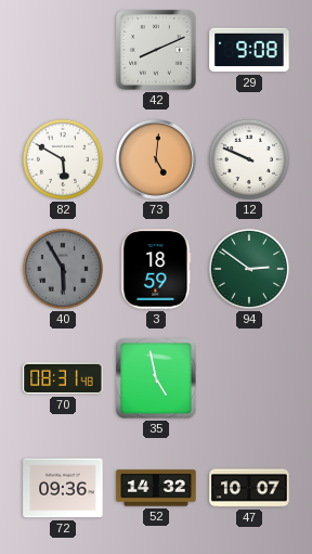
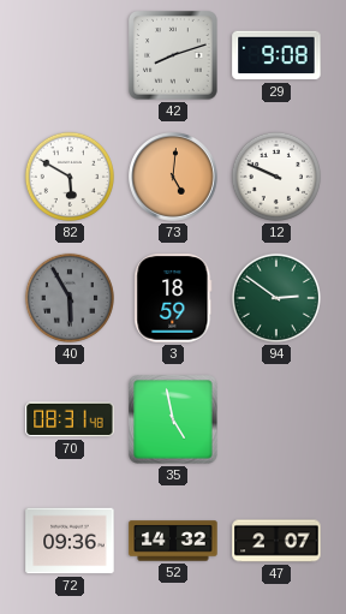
42: 8:11 -> 8:12 (173, 55)
47: 10:07 -> 2:07 (276, 541)
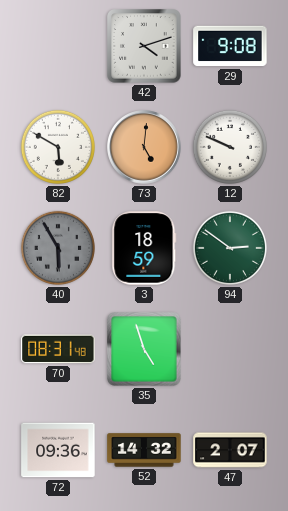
42: 8:12 -> 4:12 (144, 46)
35: 4:58 -> 4:57 (144, 349)
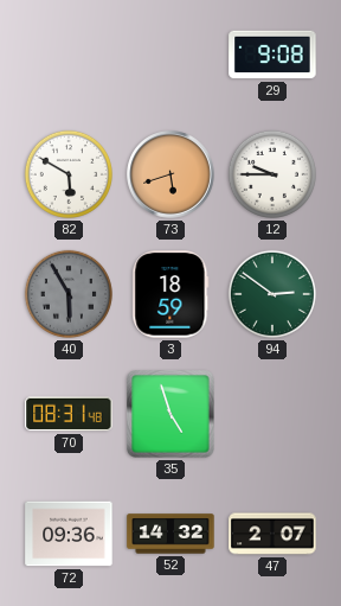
42: 4:12 -> none (144, 46)
73: 5:01 -> 5:42 (170, 174)
12: 9:49 -> 9:45 (272, 174)
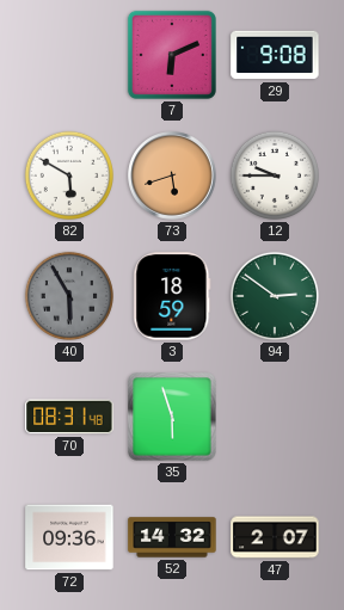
7: none -> 6:11 (172, 55)
35: 4:57 -> 5:57 (172, 417)
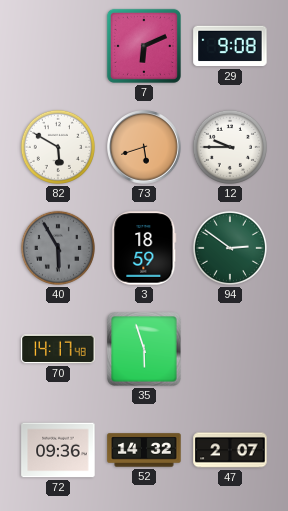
70: 08:31 -> 14:17 (58, 349)
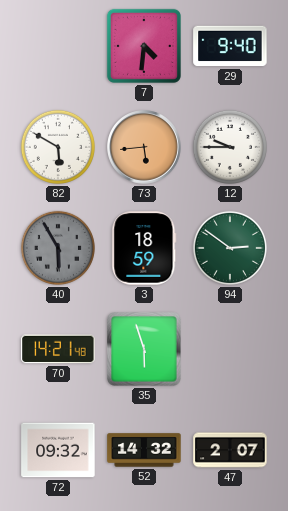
7: 6:11 -> 4:31 (144, 46)
29: 9:08 -> 9:40 (230, 46)
73: 5:42 -> 5:44 (144, 147)
70: 14:17 -> 14:21 (58, 349)
72: 09:36 -> 09:32 (58, 450)
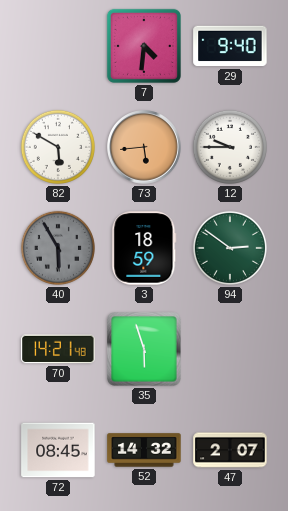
72: 09:32 -> 08:45 (58, 450)
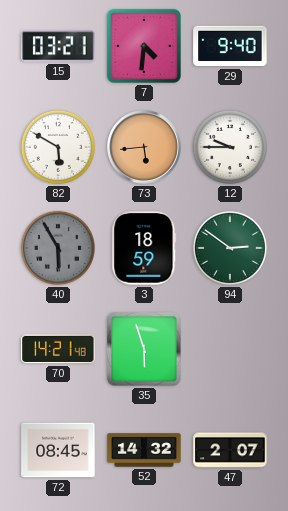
15: none -> 03:21 (58, 46)
